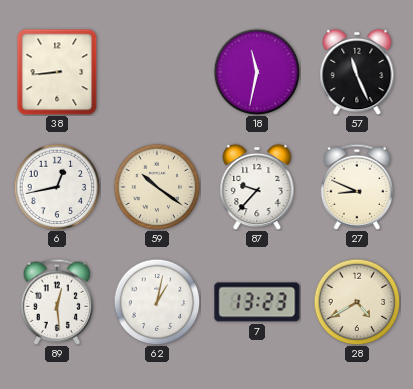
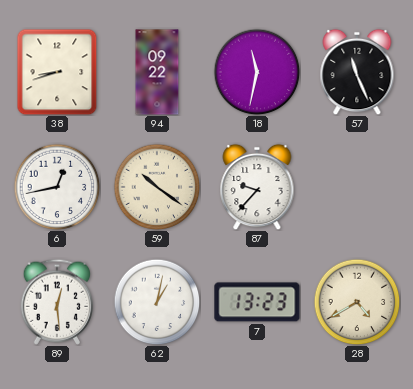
38: 8:44 -> 8:42 (57, 72)
94: none -> 09:22 (157, 72)
27: 8:49 -> none (356, 187)
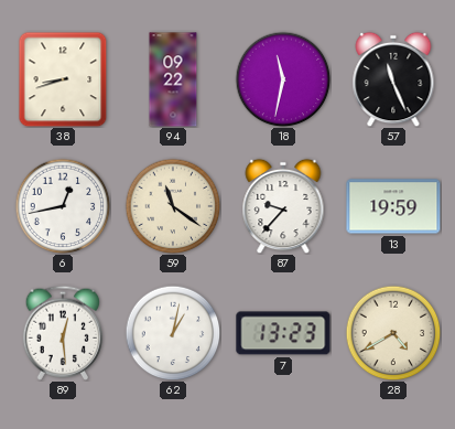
59: 10:21 -> 11:21 (173, 206)
13: none -> 19:59 (393, 206)
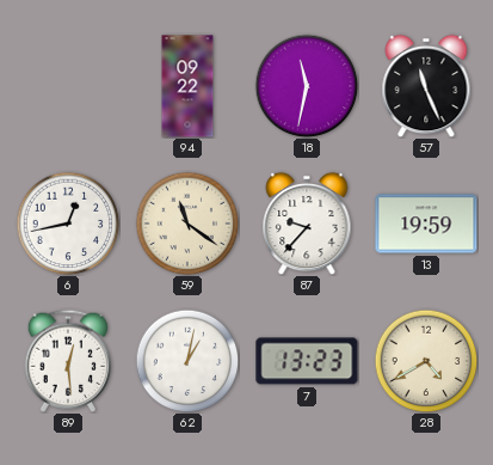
38: 8:42 -> none (63, 79)
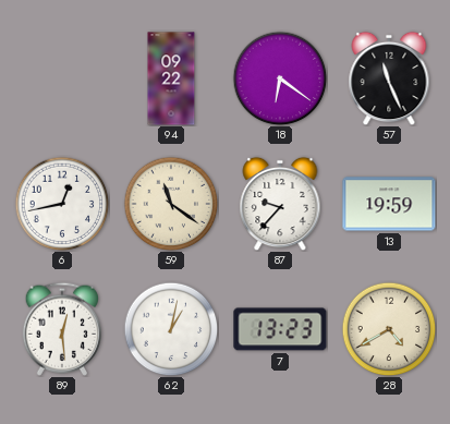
18: 11:32 -> 6:21 (280, 78)
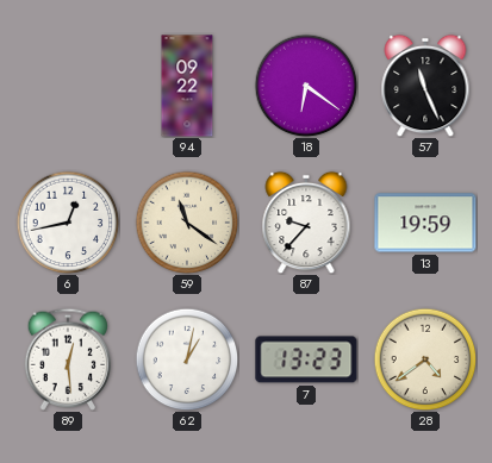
28: 4:40 -> 4:39 (425, 359)
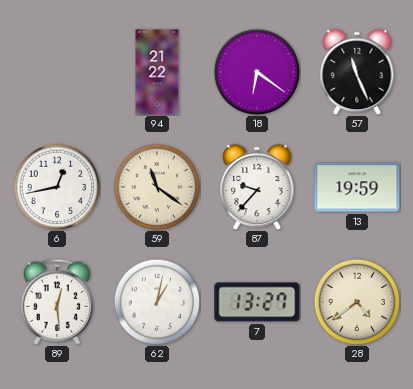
94: 09:22 -> 21:22 (157, 72)
7: 13:23 -> 13:27 (257, 302)
